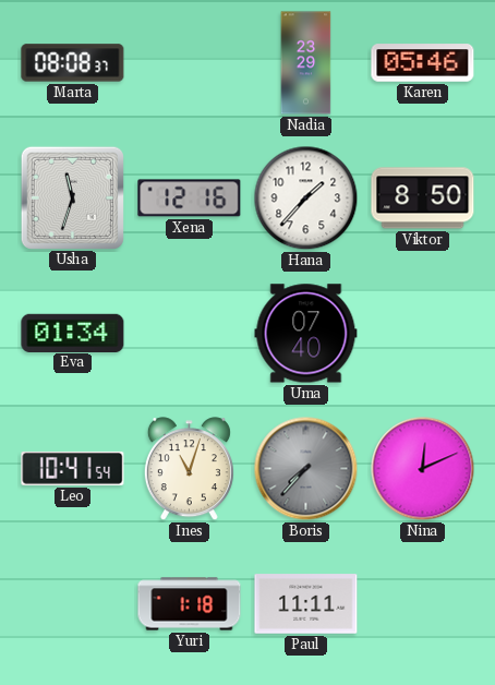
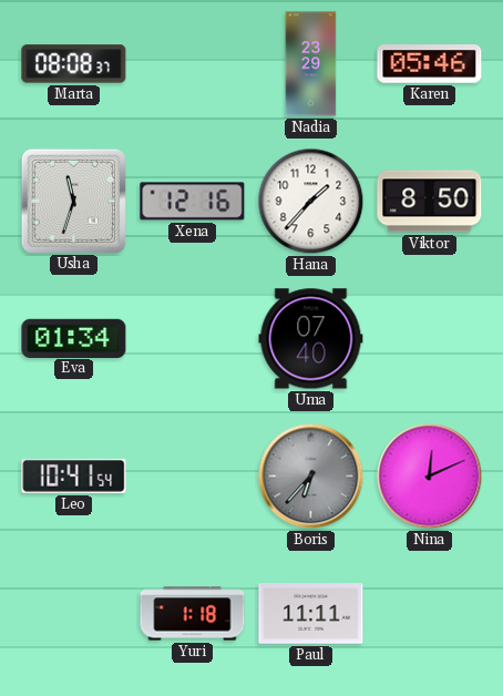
Ines: 11:03 -> none (189, 469)
Boris: 7:37 -> 6:37 (311, 477)
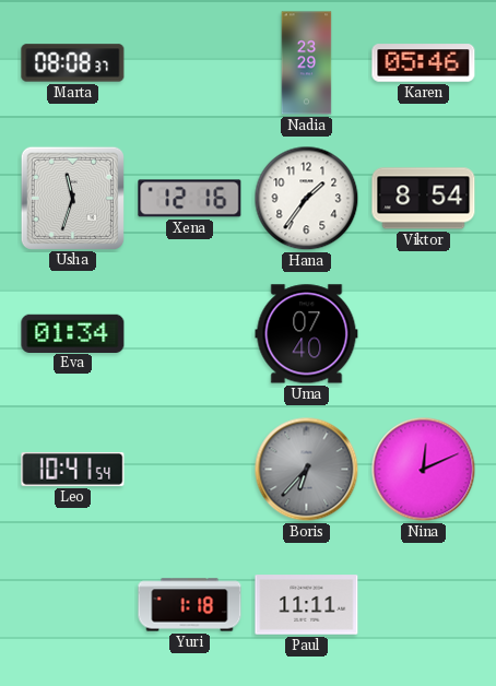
Hana: 1:37 -> 1:36 (307, 199)
Viktor: 8:50 -> 8:54 (424, 199)
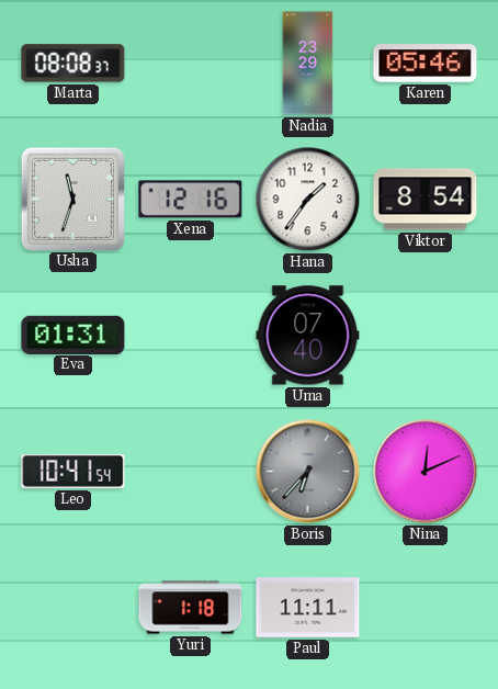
Eva: 01:34 -> 01:31 (73, 335)
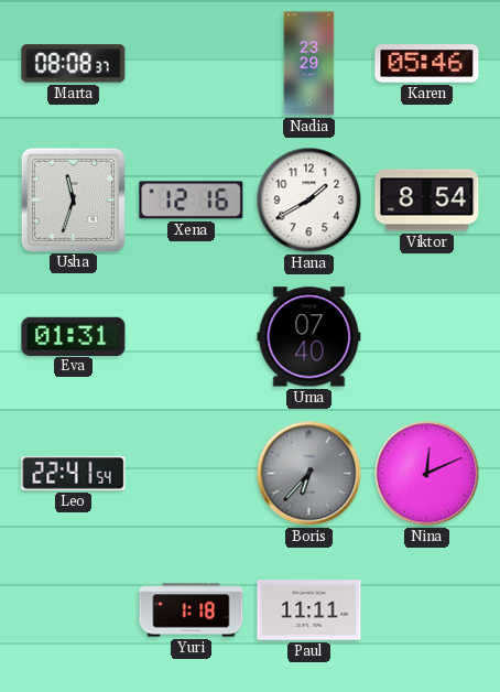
Hana: 1:36 -> 1:40 (309, 201)
Leo: 10:41 -> 22:41 (74, 473)
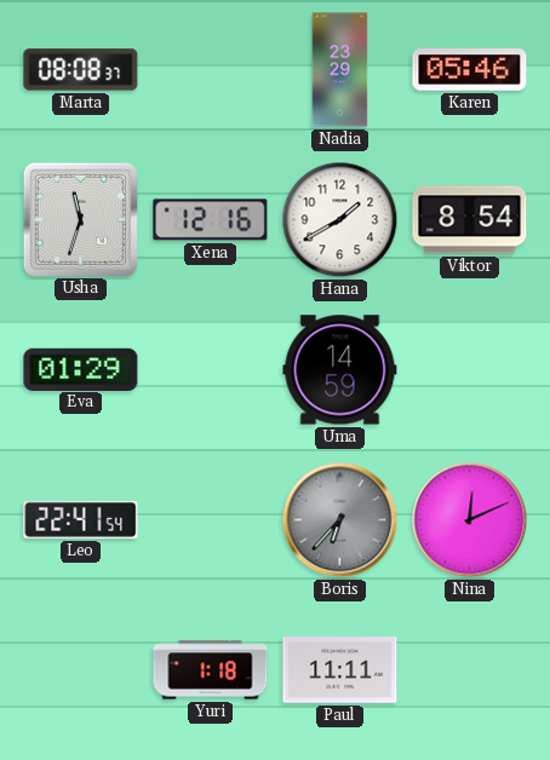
Eva: 01:31 -> 01:29 (81, 369)
Uma: 07:40 -> 14:59 (340, 370)
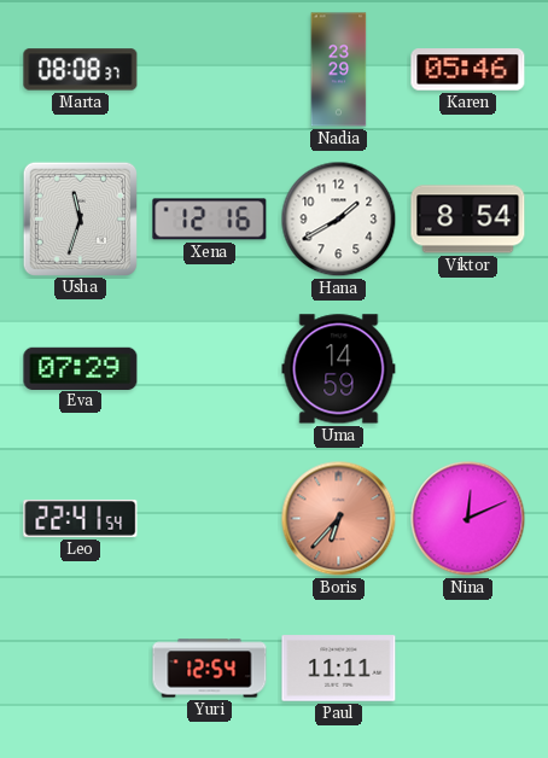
Eva: 01:29 -> 07:29 (81, 368)
Boris dial: grey -> salmon (339, 519)
Yuri: 1:18 -> 12:54 (210, 669)
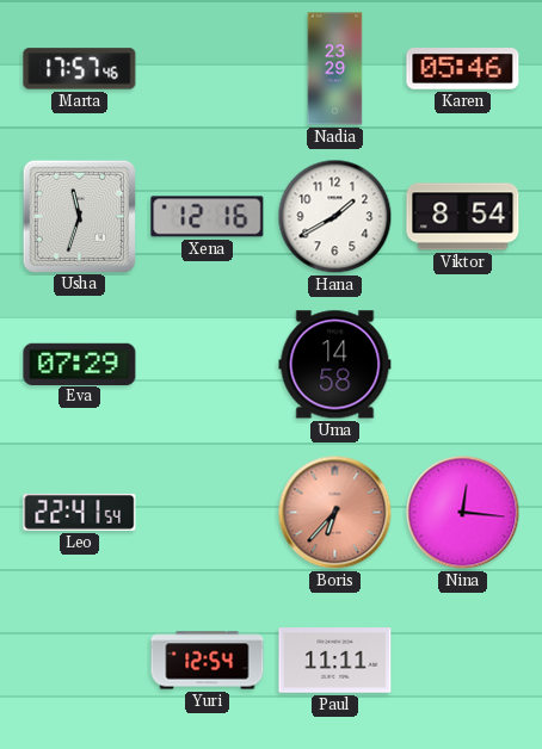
Marta: 08:08 -> 17:57 (80, 69)
Uma: 14:59 -> 14:58 (335, 365)
Nina: 12:11 -> 12:16 (463, 513)
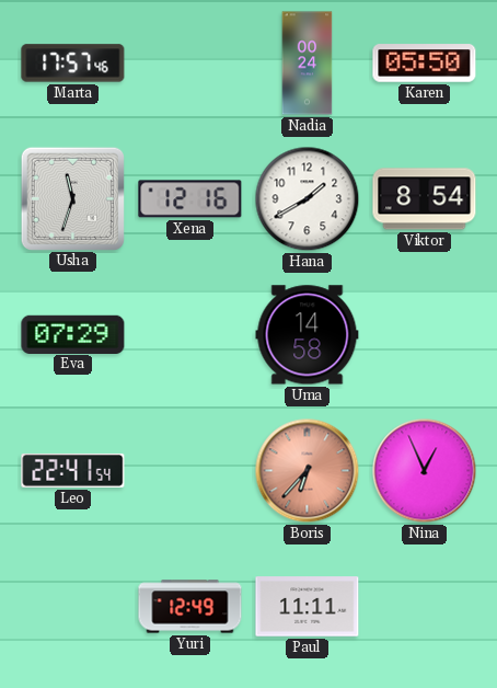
Nadia: 23:29 -> 00:24 (308, 64)
Karen: 05:46 -> 05:50 (425, 64)
Nina: 12:16 -> 12:56 (425, 471)
Yuri: 12:54 -> 12:49 (190, 607)
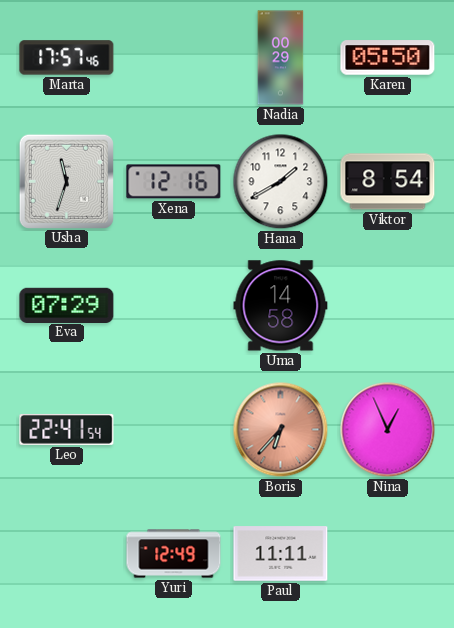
Nadia: 00:24 -> 00:29 (281, 58)
